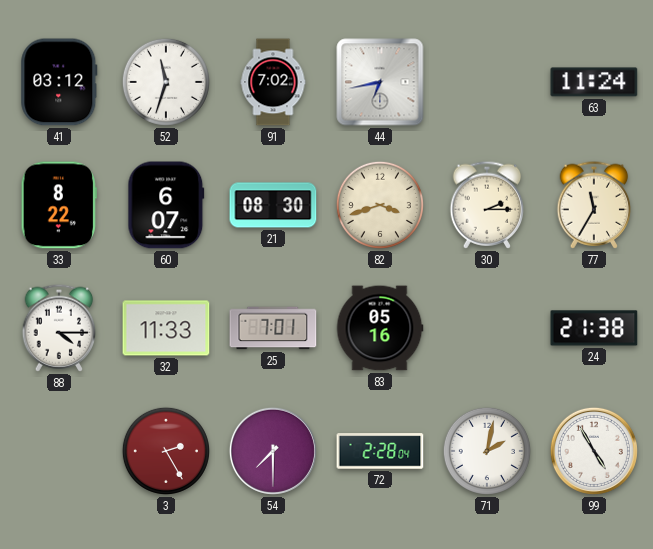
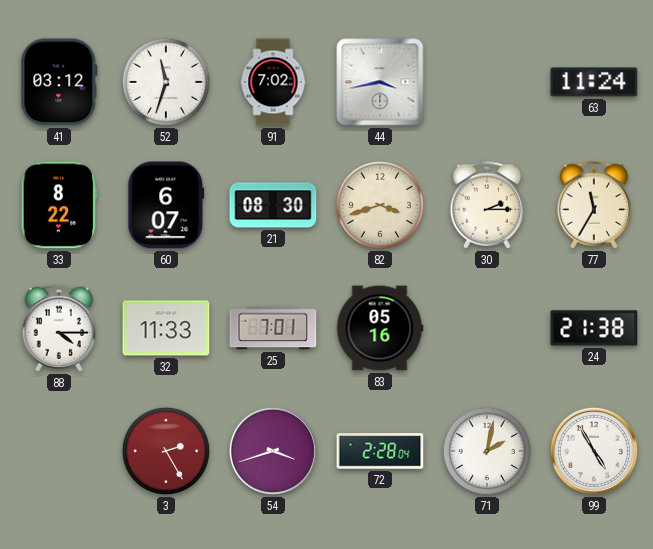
44: 6:43 -> 3:43 (380, 82)
54: 7:30 -> 3:42 (273, 451)
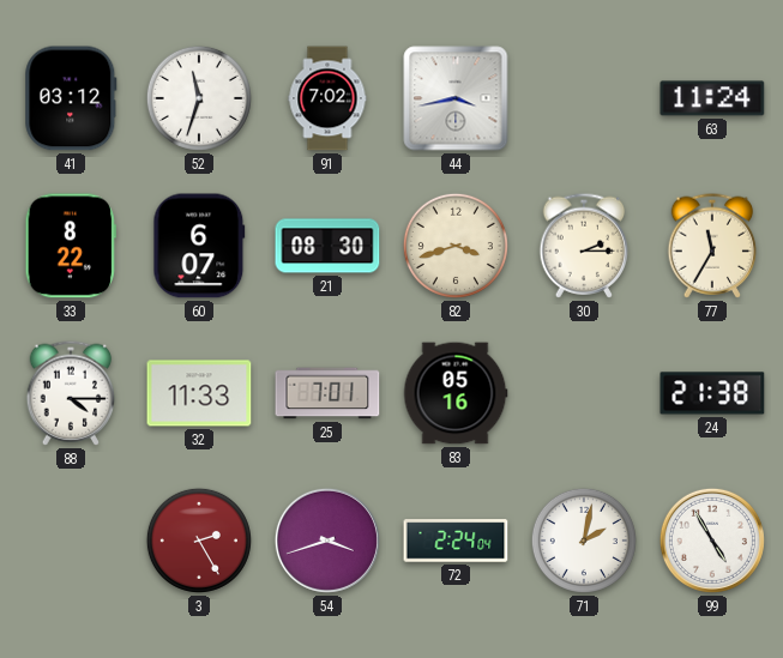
72: 2:28 -> 2:24 (456, 541)
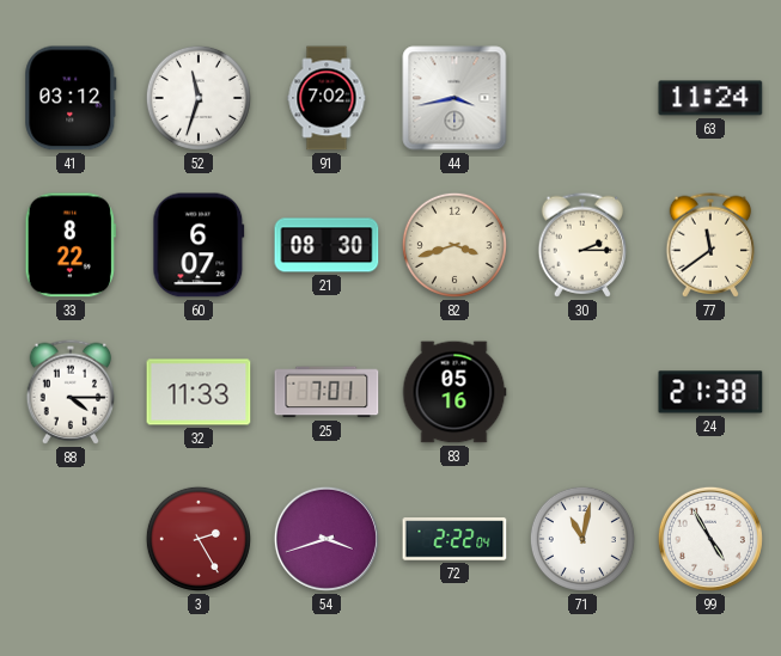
77: 11:35 -> 11:39 (710, 245)
72: 2:24 -> 2:22 (454, 539)
71: 2:02 -> 11:02 (582, 539)
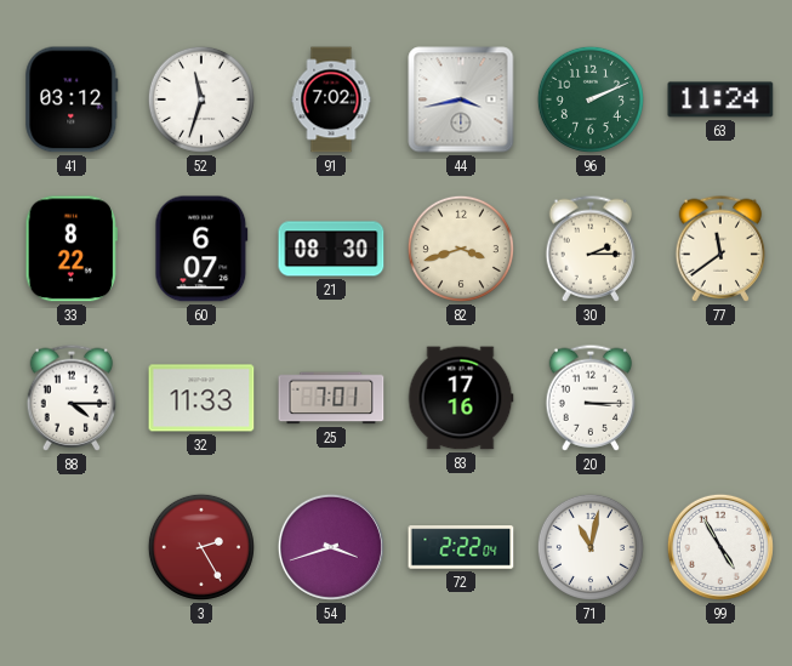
96: none -> 2:11 (591, 99)
83: 05:16 -> 17:16 (461, 398)
20: none -> 3:15 (591, 398)
24: 21:38 -> none (710, 392)
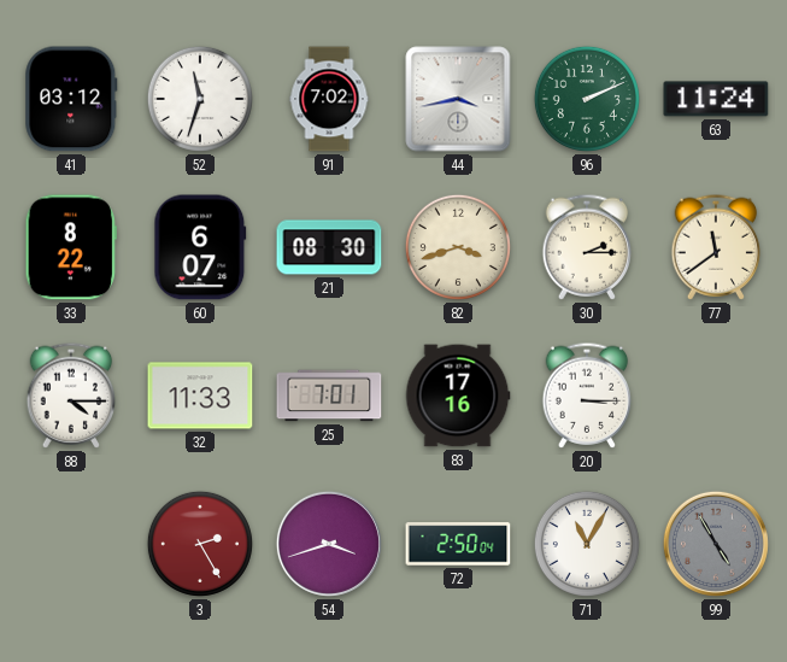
72: 2:22 -> 2:50 (458, 544)
71: 11:02 -> 11:05 (587, 544)
99 dial: white -> grey (716, 544)
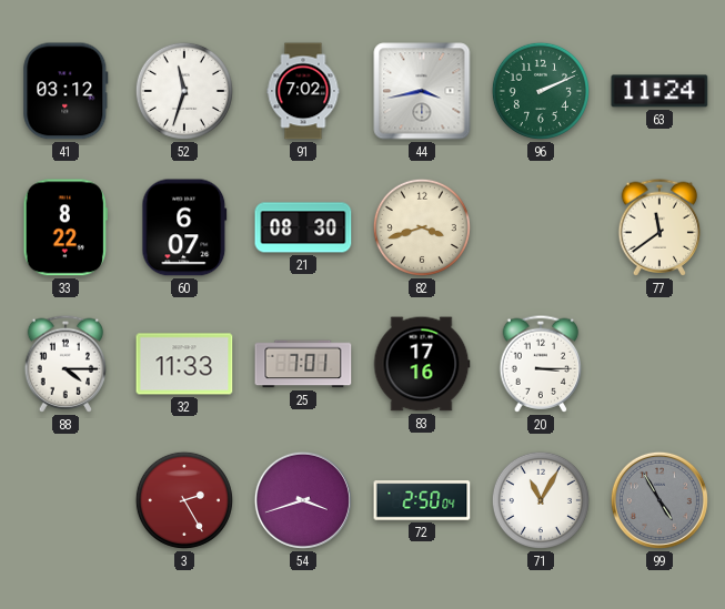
30: 2:15 -> none (587, 247)
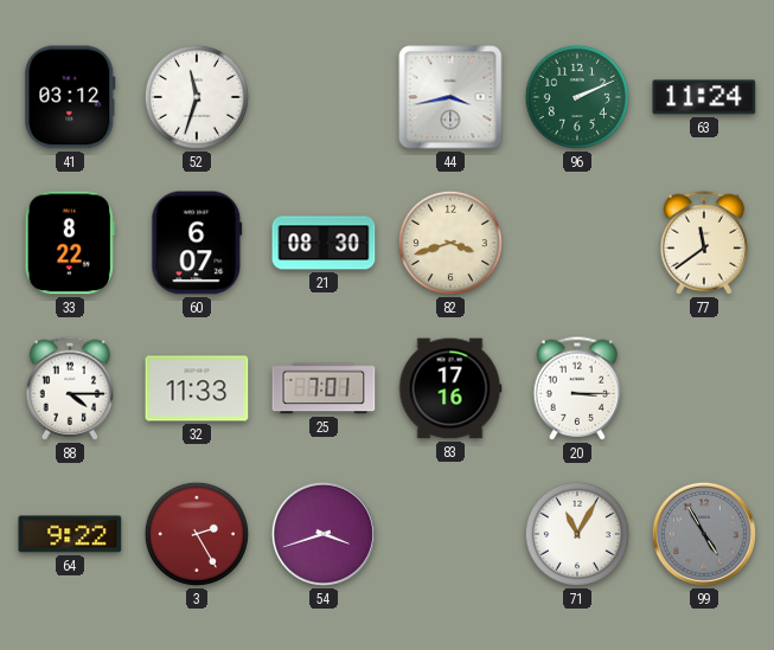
91: 7:02 -> none (303, 91)
64: none -> 9:22 (70, 534)
72: 2:50 -> none (422, 500)
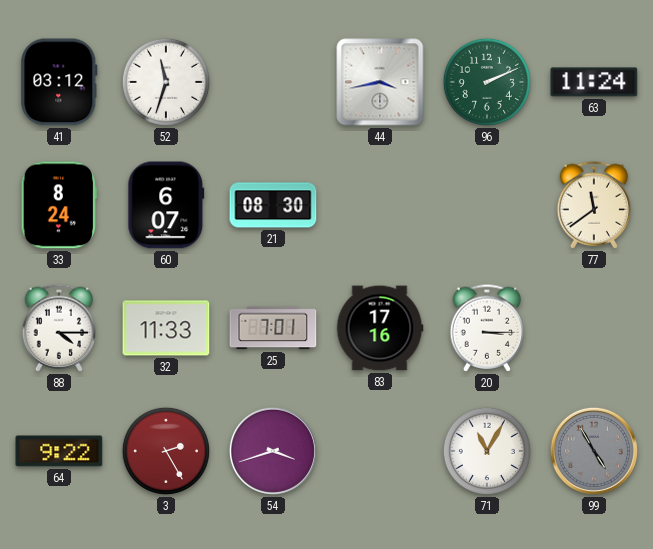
33: 8:22 -> 8:24 (59, 205)
82: 3:42 -> none (450, 243)
